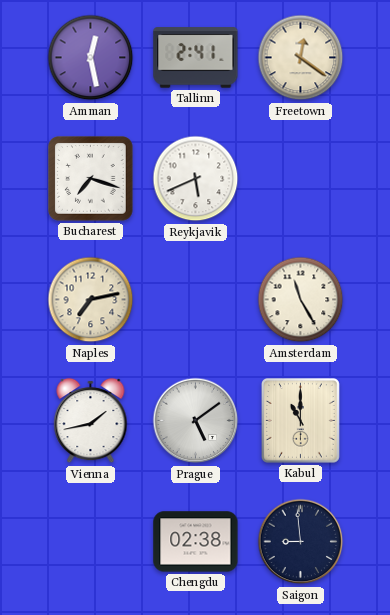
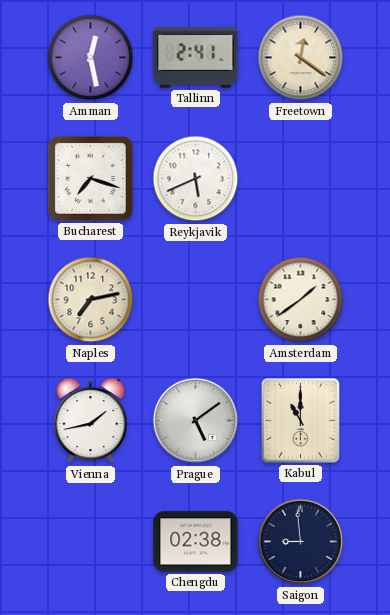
Amsterdam: 11:25 -> 1:39 (301, 300)
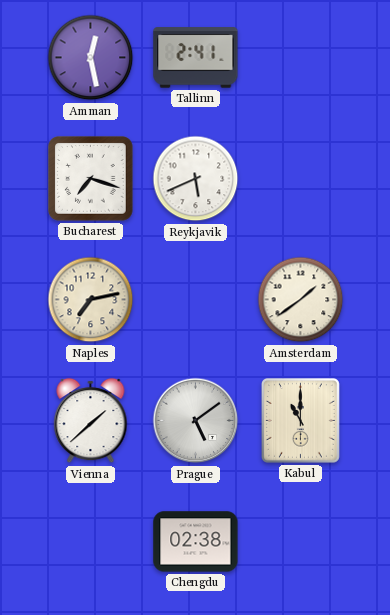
Freetown: 12:21 -> none (301, 58)
Vienna: 1:43 -> 1:38 (91, 421)
Saigon: 8:59 -> none (301, 542)
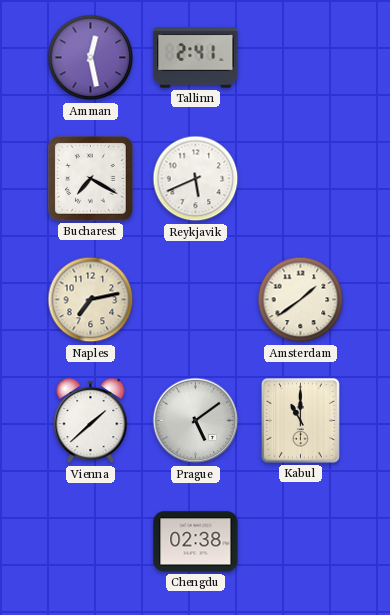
Bucharest: 7:18 -> 7:20 (91, 179)
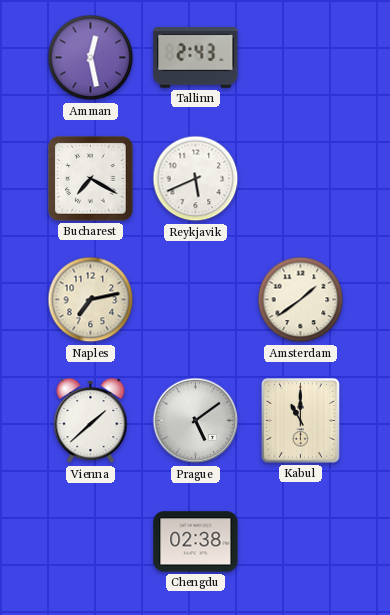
Tallinn: 2:41 -> 2:43 (196, 58)
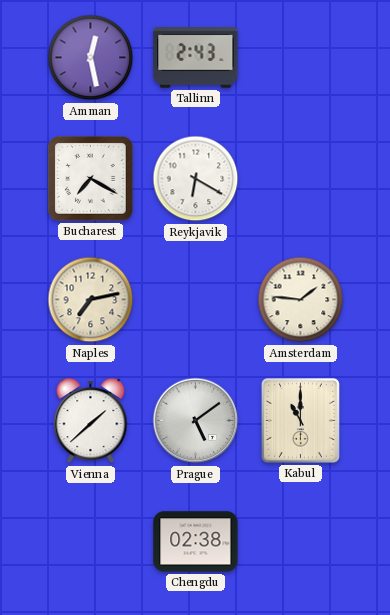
Reykjavik: 5:41 -> 6:20 (196, 179)
Amsterdam: 1:39 -> 1:46 (301, 300)
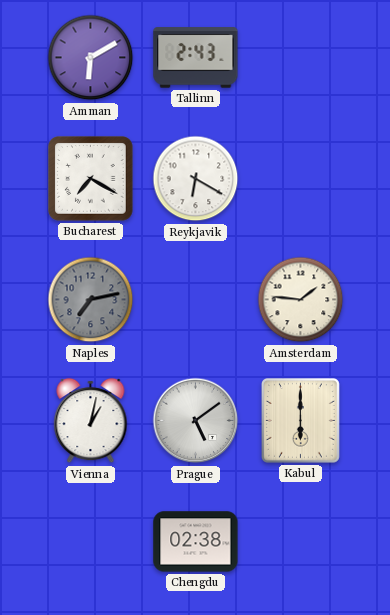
Amman: 12:28 -> 6:10 (91, 58)
Naples dial: cream -> grey (91, 300)
Vienna: 1:38 -> 1:02 (91, 421)
Kabul: 11:00 -> 6:00 (300, 420)
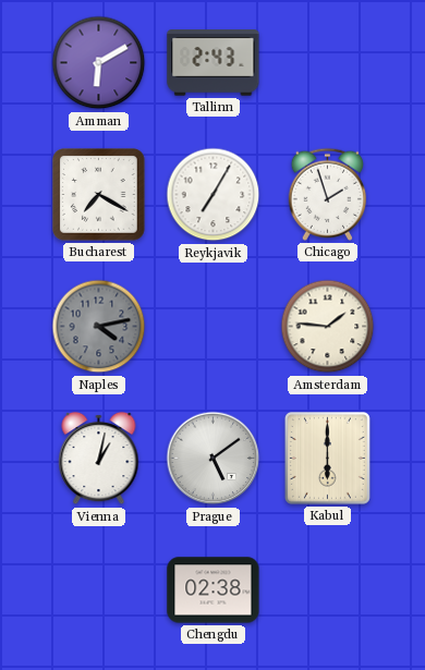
Reykjavik: 6:20 -> 7:05 (214, 195)
Chicago: none -> 1:57 (327, 194)
Naples: 7:13 -> 4:13 (99, 327)
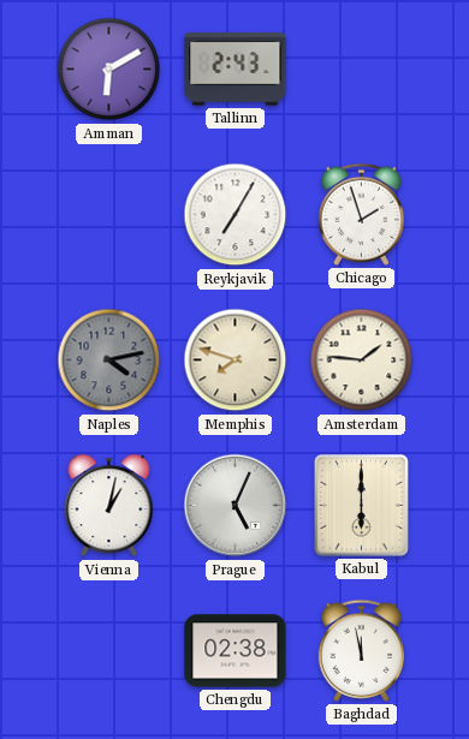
Bucharest: 7:20 -> none (99, 195)
Memphis: none -> 7:48 (236, 360)
Prague: 5:09 -> 5:04 (236, 506)
Baghdad: none -> 11:58 (361, 650)
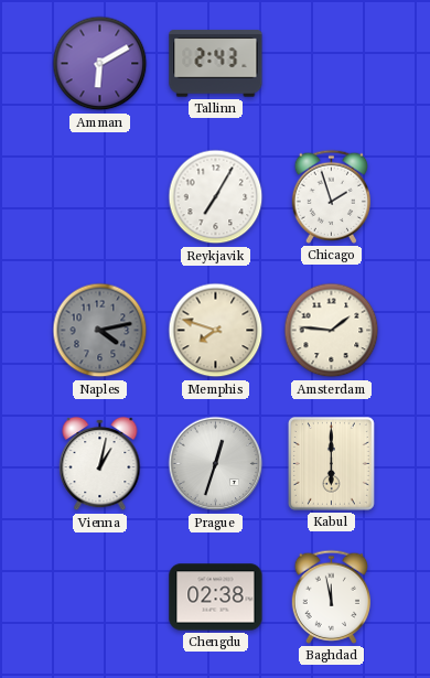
Prague: 5:04 -> 12:33 (216, 464)
